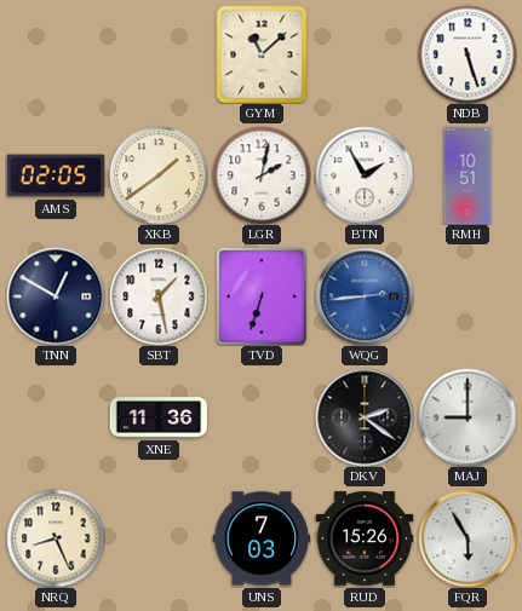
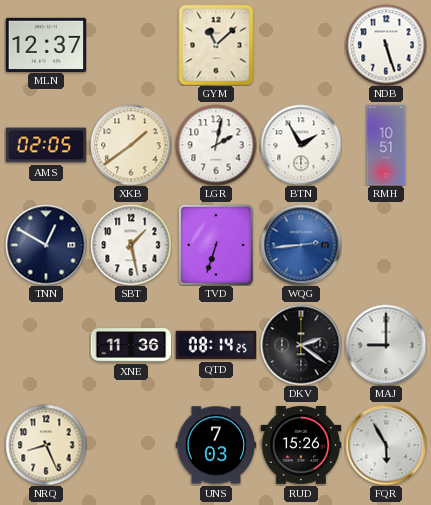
MLN: none -> 12:37 (46, 44)
QTD: none -> 08:14 (216, 345)
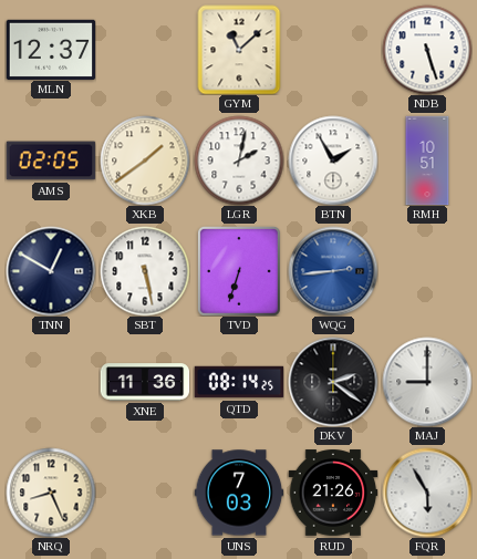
SBT: 1:28 -> 5:28 (145, 271)
RUD: 15:26 -> 21:26 (333, 493)
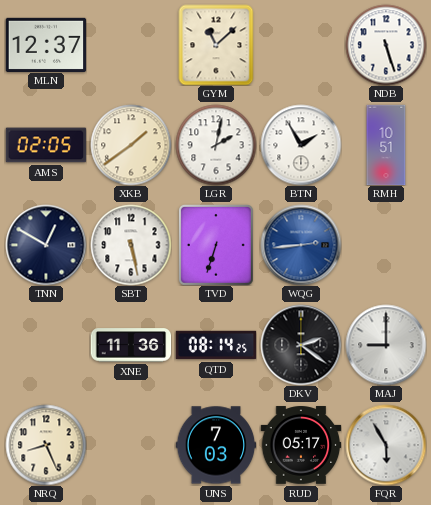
RUD: 21:26 -> 05:17 (301, 445)
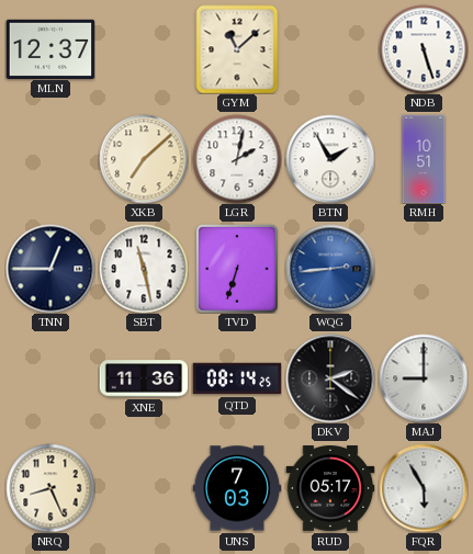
AMS: 02:05 -> none (46, 145)
XKB: 1:39 -> 7:08 (144, 159)
TNN: 12:50 -> 12:45 (50, 269)
SBT: 5:28 -> 11:28 (144, 269)
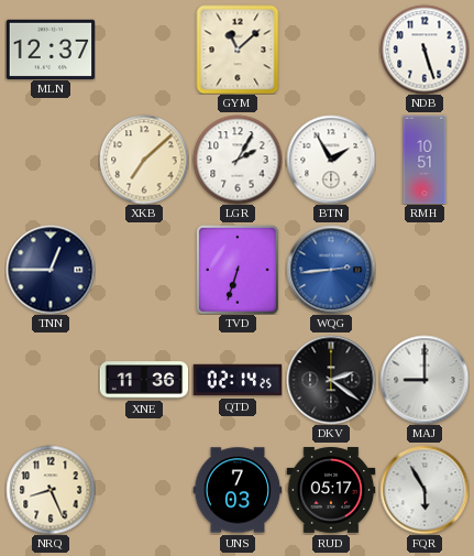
LGR: 2:02 -> 2:05 (238, 160)
SBT: 11:28 -> none (144, 269)
QTD: 08:14 -> 02:14 (238, 380)
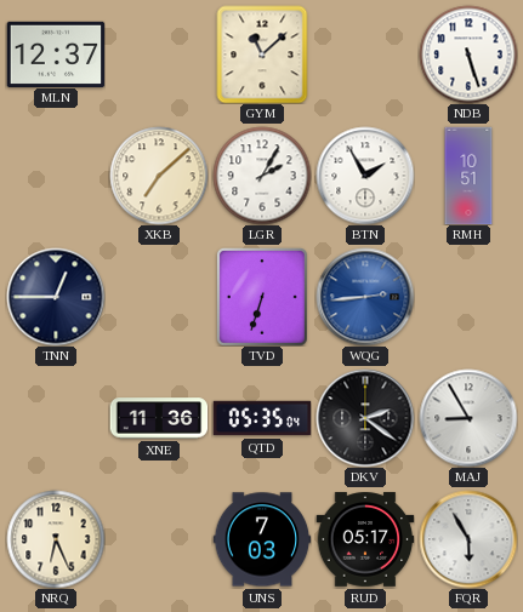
QTD: 02:14 -> 05:35 (262, 418)
MAJ: 9:00 -> 8:55 (468, 418)
NRQ: 8:26 -> 6:26 (56, 539)
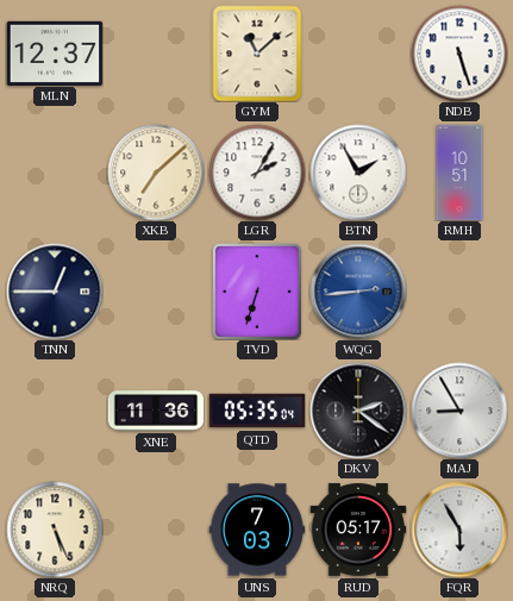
NRQ: 6:26 -> 5:26 (55, 530)
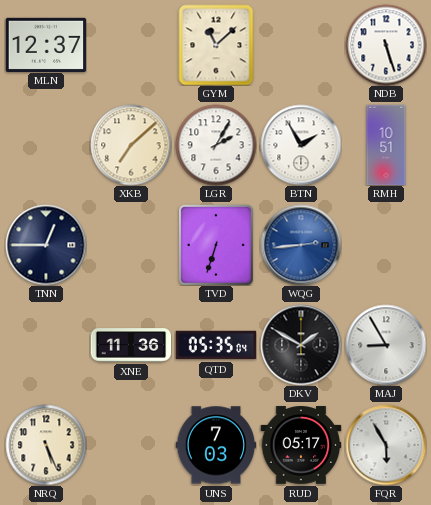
DKV: 2:21 -> 1:50 (301, 345)
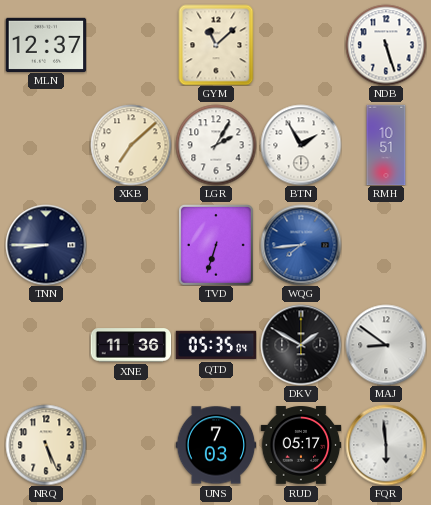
TNN: 12:45 -> 8:45 (46, 245)
WQG: 2:44 -> 7:44 (301, 245)
MAJ: 8:55 -> 8:51 (386, 345)
FQR: 5:55 -> 5:59 (386, 445)
